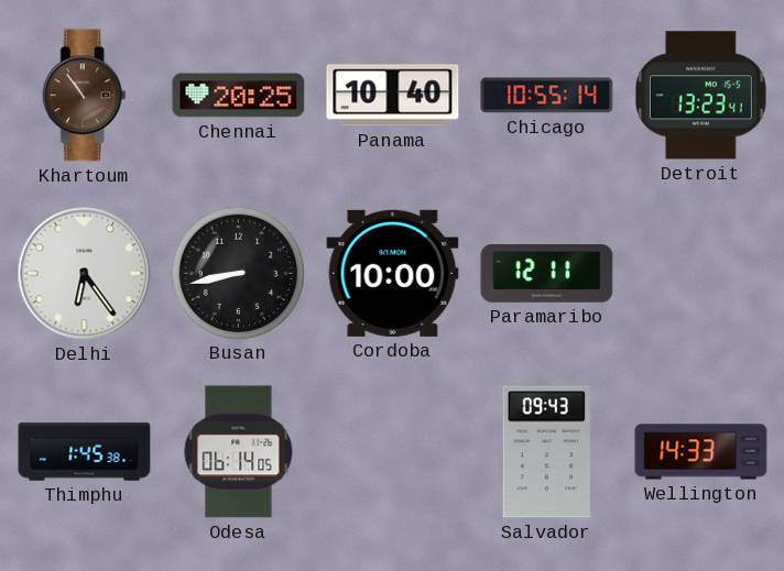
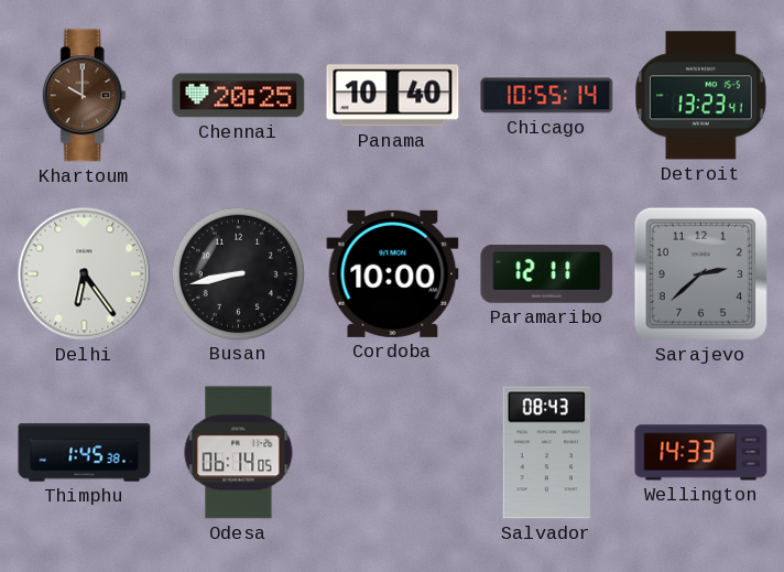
Khartoum: 10:54 -> 10:00 (84, 96)
Sarajevo: none -> 2:38 (700, 273)
Salvador: 09:43 -> 08:43 (546, 453)
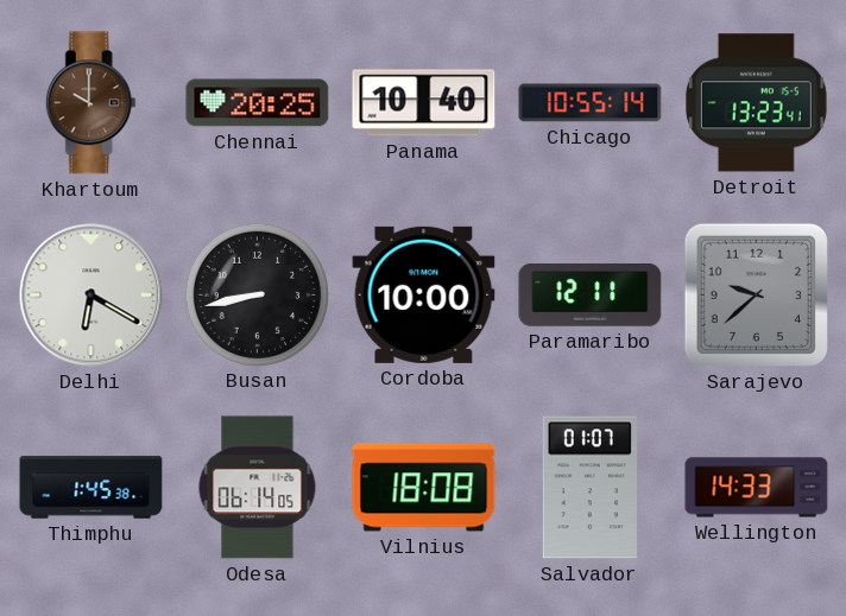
Delhi: 6:24 -> 6:20 (91, 296)
Sarajevo: 2:38 -> 9:38 (756, 294)
Vilnius: none -> 18:08 (424, 488)
Salvador: 08:43 -> 01:07 (589, 488)
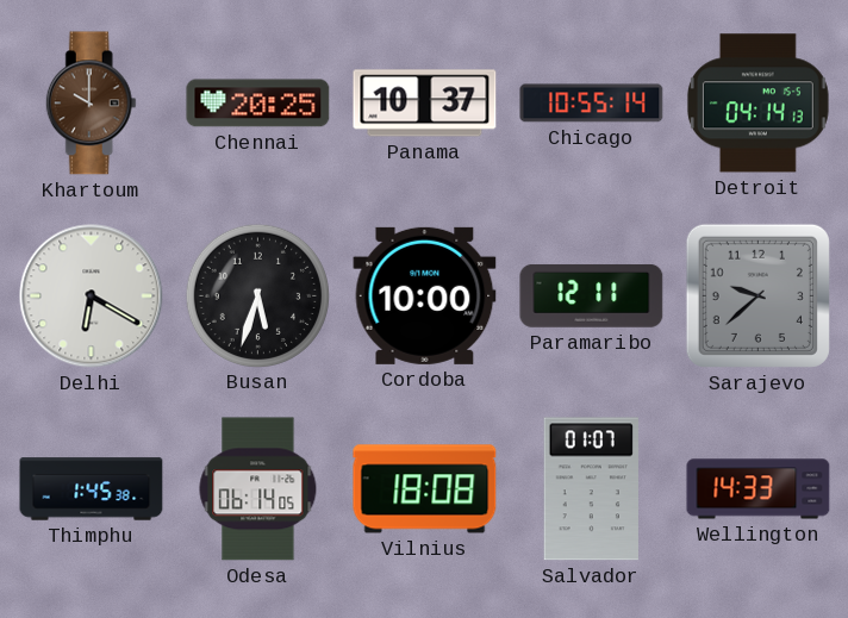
Panama: 10:40 -> 10:37 (425, 104)
Detroit: 13:23 -> 04:14 (757, 104)
Busan: 8:43 -> 5:33 (257, 295)
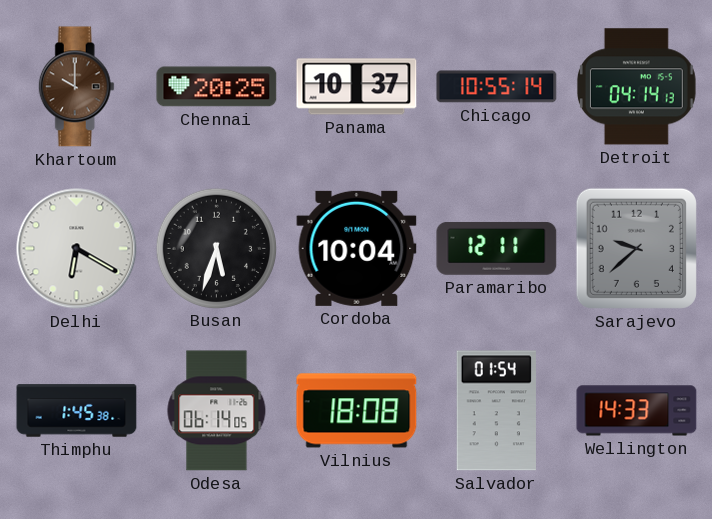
Cordoba: 10:00 -> 10:04 (357, 248)
Salvador: 01:07 -> 01:54 (496, 411)
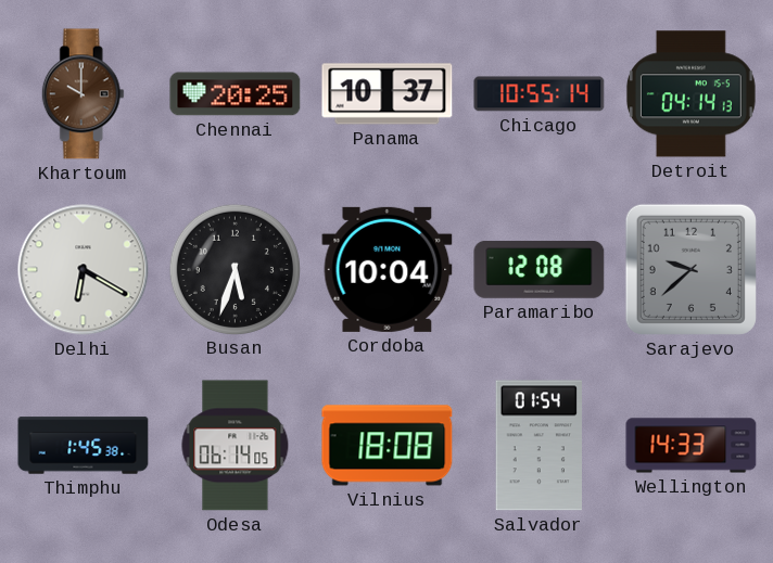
Paramaribo: 12:11 -> 12:08 (540, 269)
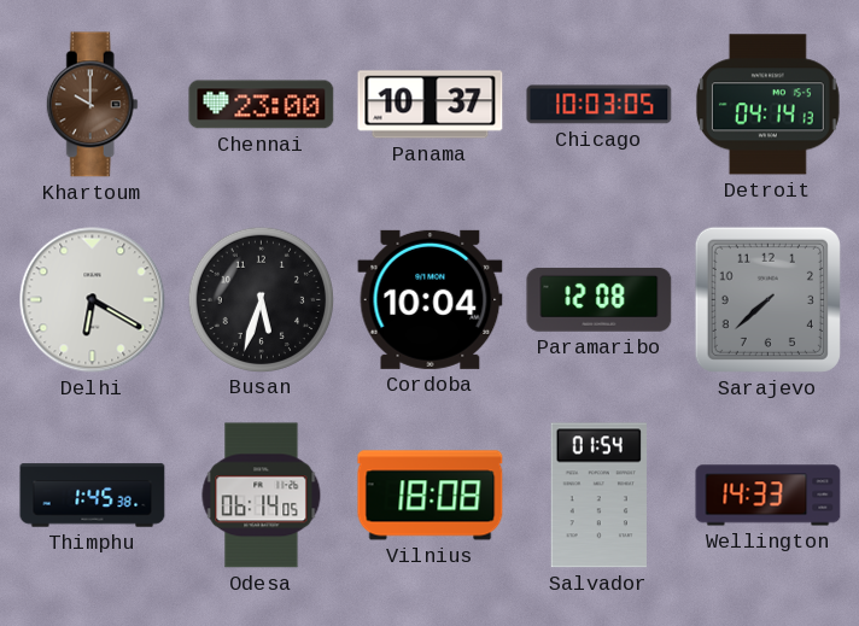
Chennai: 20:25 -> 23:00 (262, 105)
Chicago: 10:55 -> 10:03 (600, 105)
Sarajevo: 9:38 -> 7:38 (767, 299)
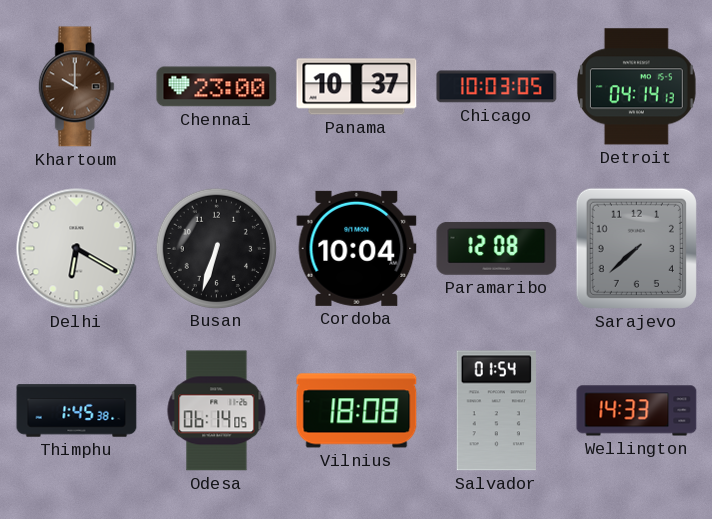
Busan: 5:33 -> 6:33 (216, 248)
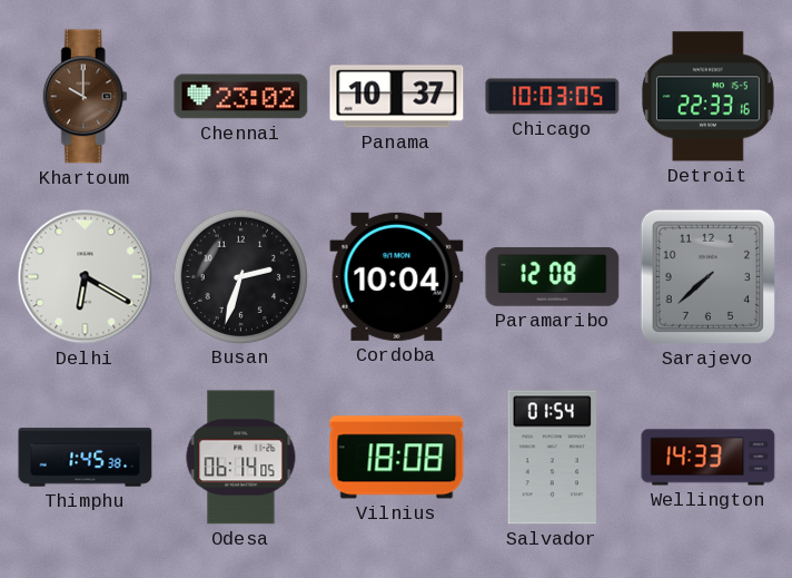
Chennai: 23:00 -> 23:02 (241, 97)
Detroit: 04:14 -> 22:33 (707, 97)
Busan: 6:33 -> 2:33 (240, 276)
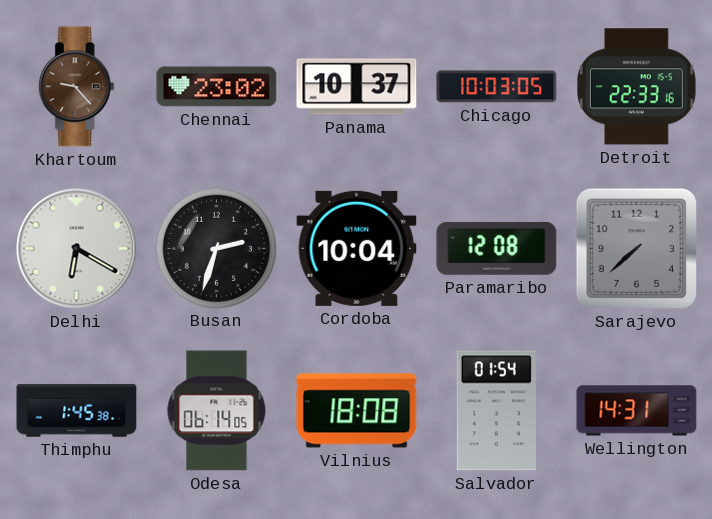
Khartoum: 10:00 -> 9:23 (76, 87)
Wellington: 14:33 -> 14:31 (637, 411)
